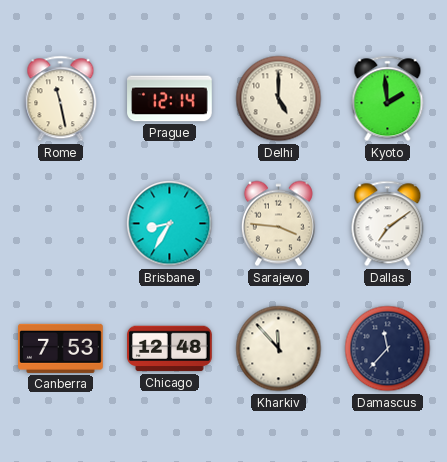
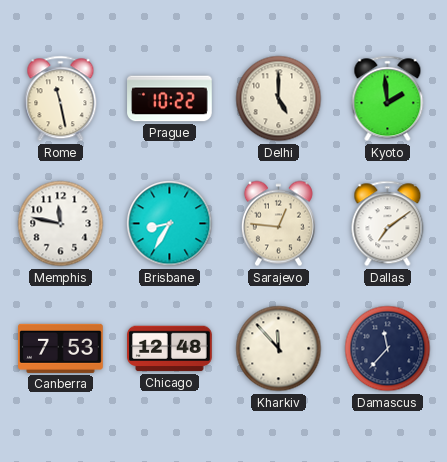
Prague: 12:14 -> 10:22 (170, 99)
Memphis: none -> 11:47 (61, 224)
Sarajevo: 3:46 -> 12:46 (278, 224)
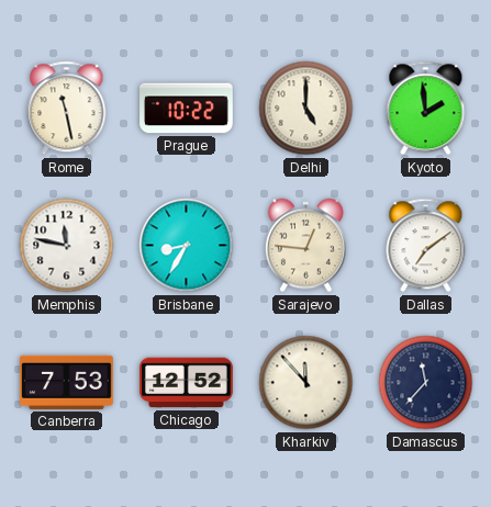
Chicago: 12:48 -> 12:52 (187, 383)
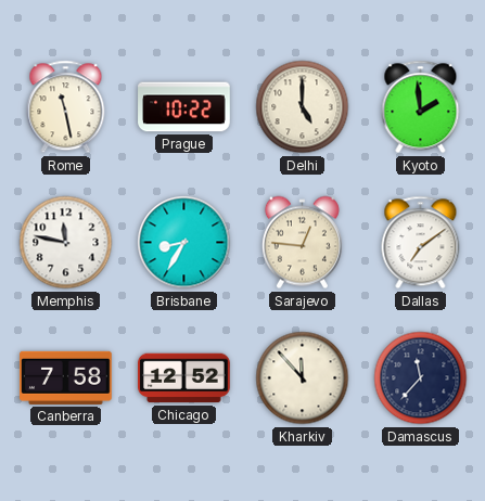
Canberra: 7:53 -> 7:58 (66, 377)
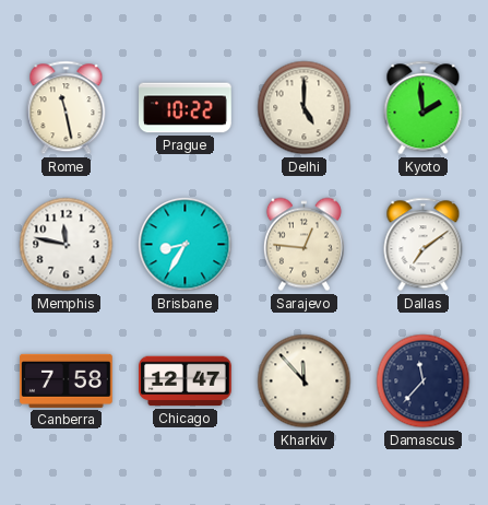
Chicago: 12:52 -> 12:47 (186, 381)
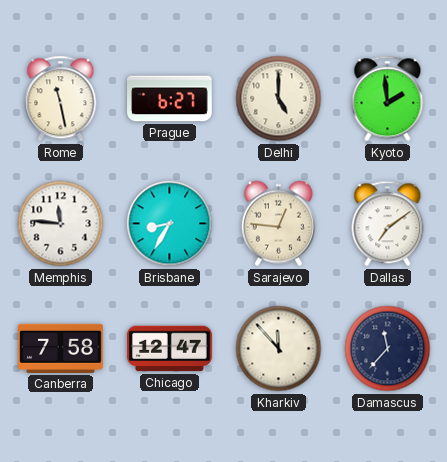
Prague: 10:22 -> 6:27 (170, 99)
Memphis: 11:47 -> 11:46 (61, 224)
